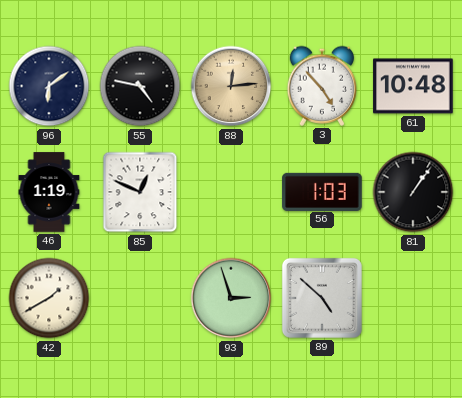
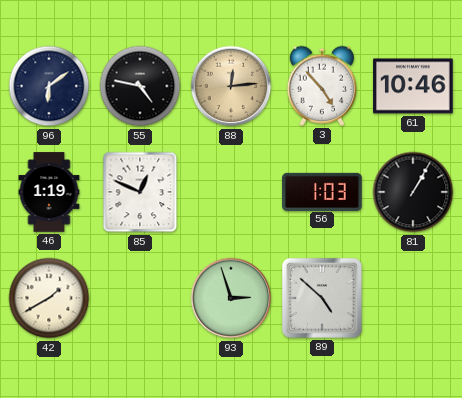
61: 10:48 -> 10:46 (413, 86)
81: 1:06 -> 1:05 (413, 192)
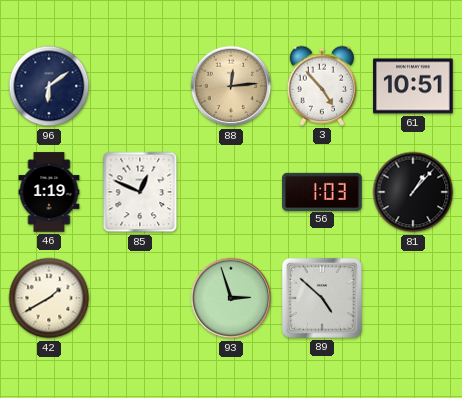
55: 4:47 -> none (140, 86)
61: 10:46 -> 10:51 (413, 86)
81: 1:05 -> 1:07 (413, 192)
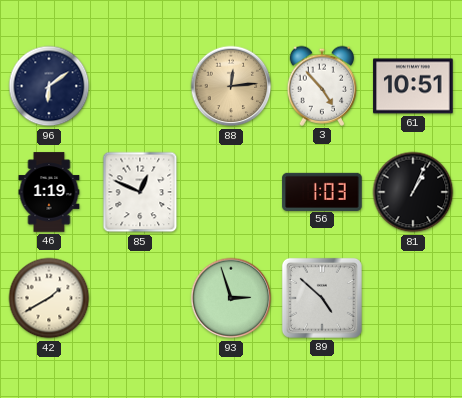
81: 1:07 -> 1:04 (413, 192)
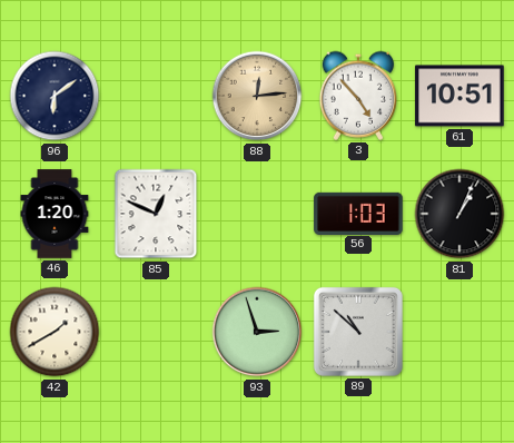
46: 1:19 -> 1:20 (55, 214)
89: 4:52 -> 10:52 (358, 332)
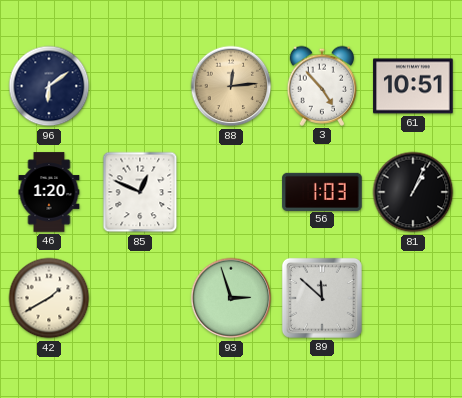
89: 10:52 -> 11:52 (322, 298)
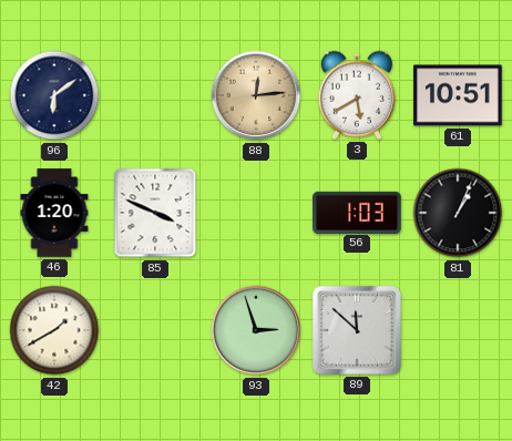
3: 4:53 -> 5:40 (357, 95)
85: 12:49 -> 3:49 (155, 213)
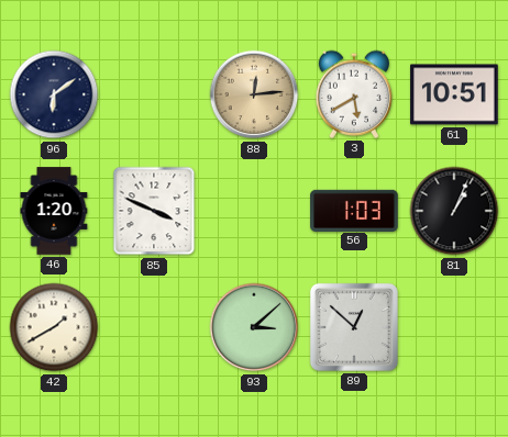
93: 2:57 -> 3:08 (254, 327)
89: 11:52 -> 12:52 (354, 327)
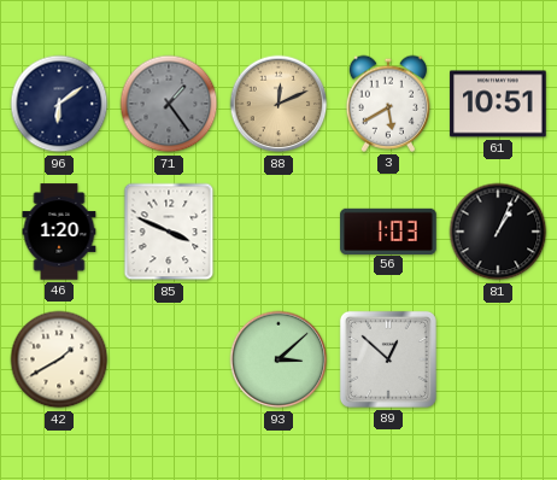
71: none -> 1:24 (169, 104)
88: 12:14 -> 12:11 (278, 104)
